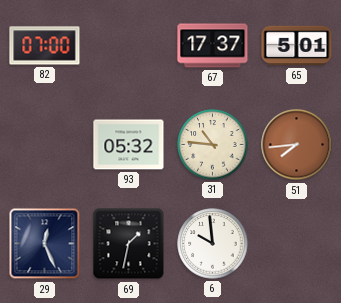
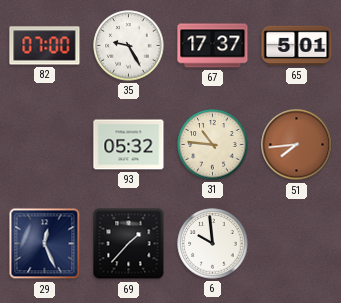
35: none -> 9:25 (129, 46)
69: 1:32 -> 1:37 (129, 244)
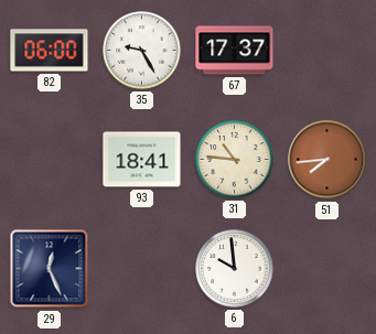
82: 07:00 -> 06:00 (50, 51)
65: 5:01 -> none (297, 46)
93: 05:32 -> 18:41 (142, 160)
69: 1:37 -> none (129, 244)
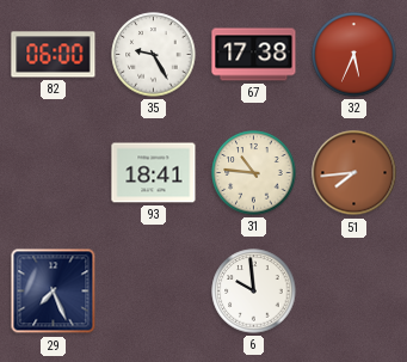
67: 17:37 -> 17:38 (254, 55)
32: none -> 5:34 (354, 55)
29: 12:26 -> 7:26 (54, 292)
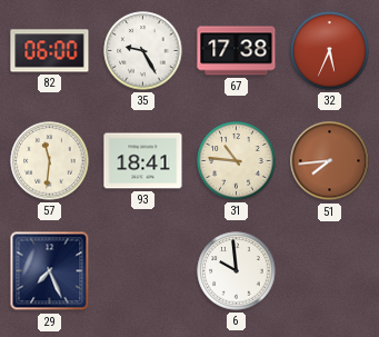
57: none -> 11:31 (50, 161)
